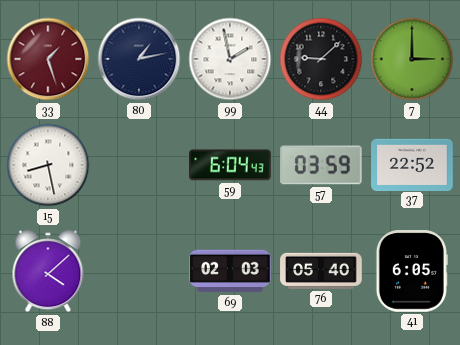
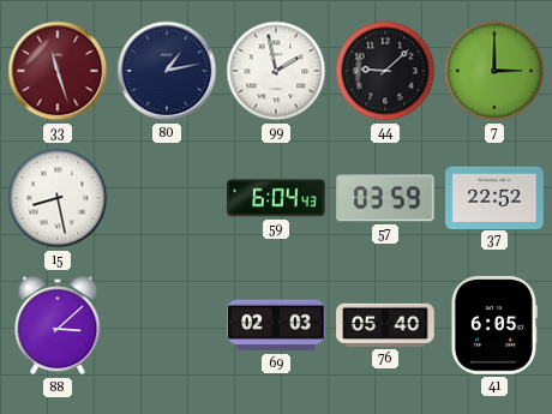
33: 1:27 -> 11:27 (58, 71)
88: 4:08 -> 3:08 (58, 325)
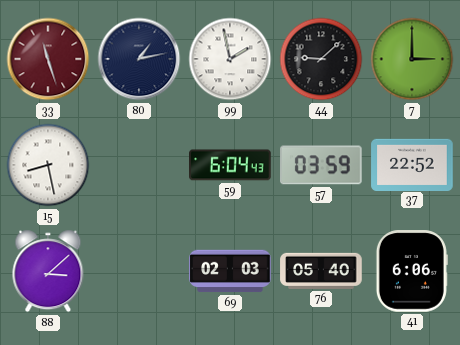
41: 6:05 -> 6:06 (412, 271)
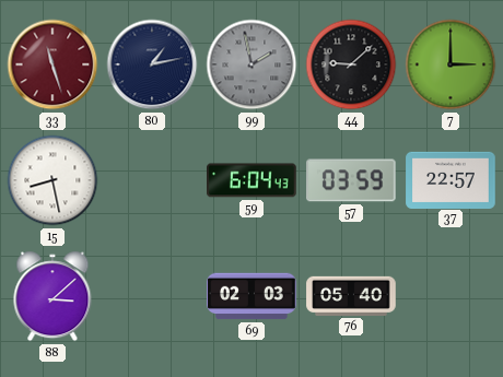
99 dial: white -> grey (251, 64)
37: 22:52 -> 22:57 (451, 179)
41: 6:06 -> none (412, 271)
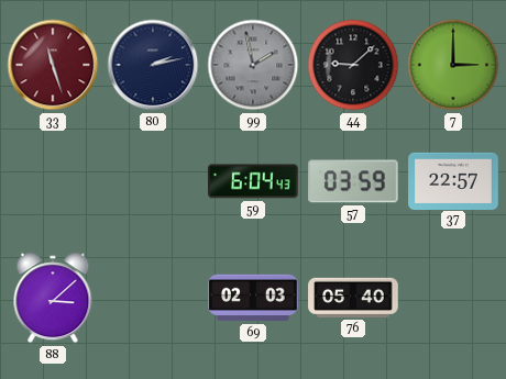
80: 1:13 -> 2:13 (153, 65)
15: 8:28 -> none (52, 180)
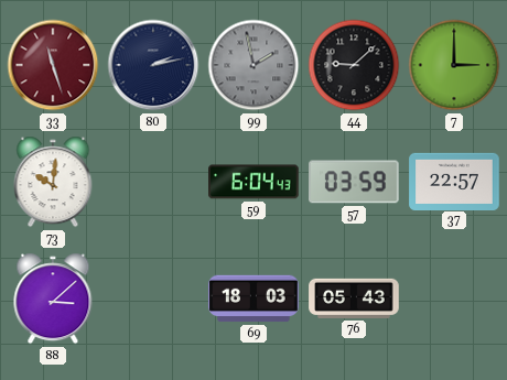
73: none -> 10:01 (53, 182)
69: 02:03 -> 18:03 (253, 298)
76: 05:40 -> 05:43 (354, 298)
